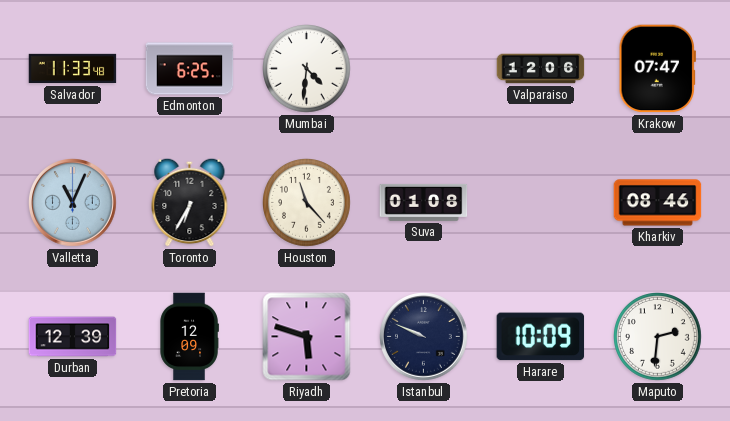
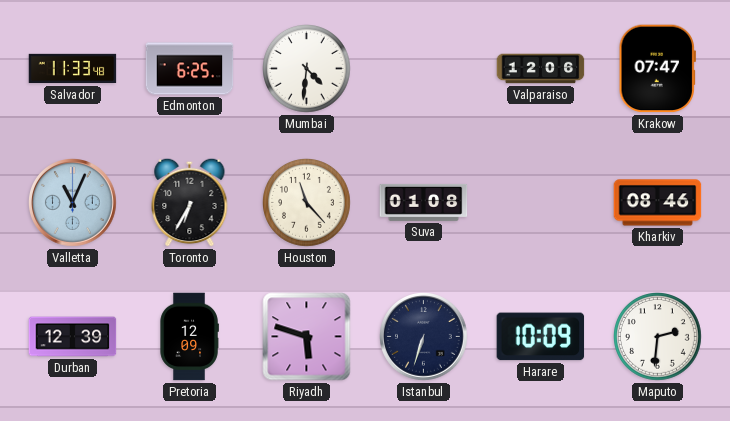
Istanbul: 9:49 -> 6:33 (424, 337)
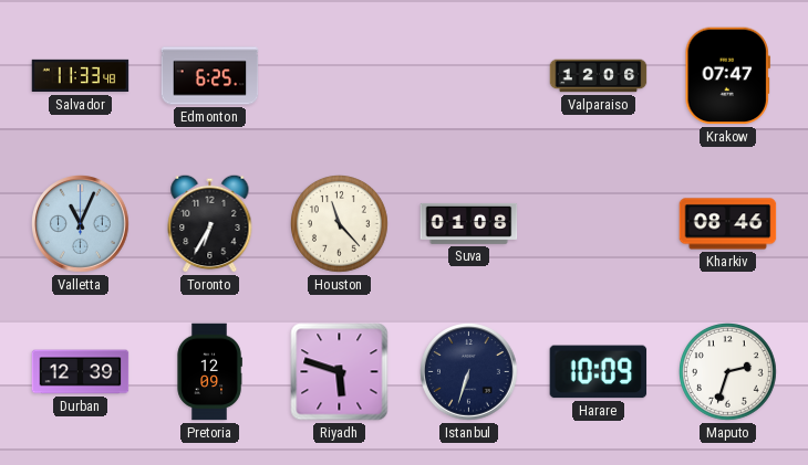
Mumbai: 4:31 -> none (307, 69)
Maputo: 2:31 -> 2:33 (728, 372)
